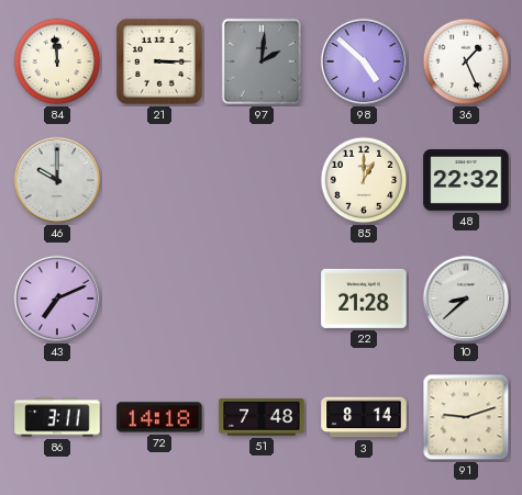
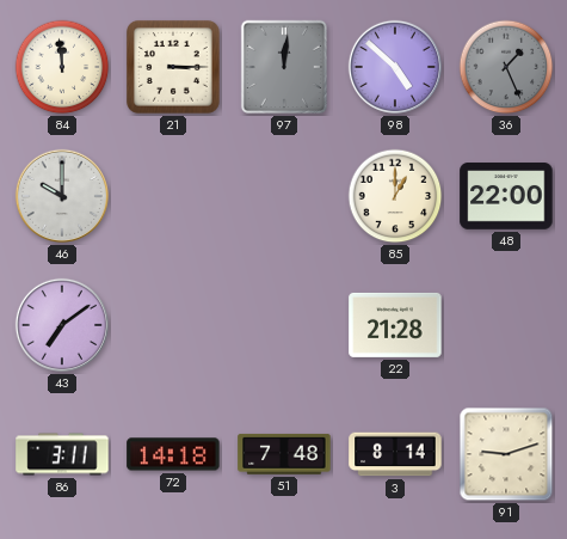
97: 2:01 -> 12:01 (283, 67)
36 dial: white -> grey (506, 67)
48: 22:32 -> 22:00 (506, 196)
43: 7:11 -> 7:09 (62, 325)
10: 8:38 -> none (466, 299)
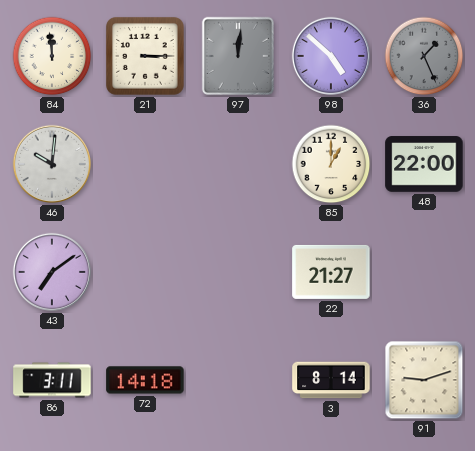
46: 10:00 -> 10:01 (52, 164)
22: 21:28 -> 21:27 (331, 272)
51: 7:48 -> none (284, 454)
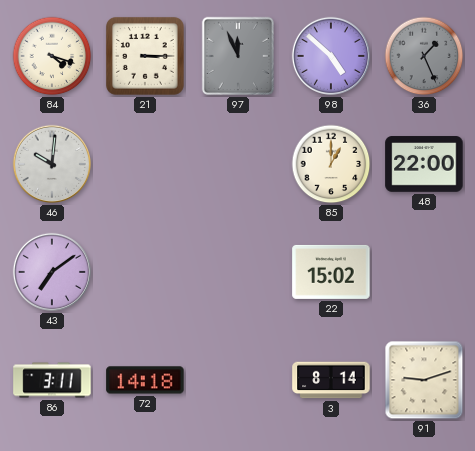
84: 11:59 -> 4:18 (52, 56)
97: 12:01 -> 11:56 (237, 56)
22: 21:27 -> 15:02 (331, 272)
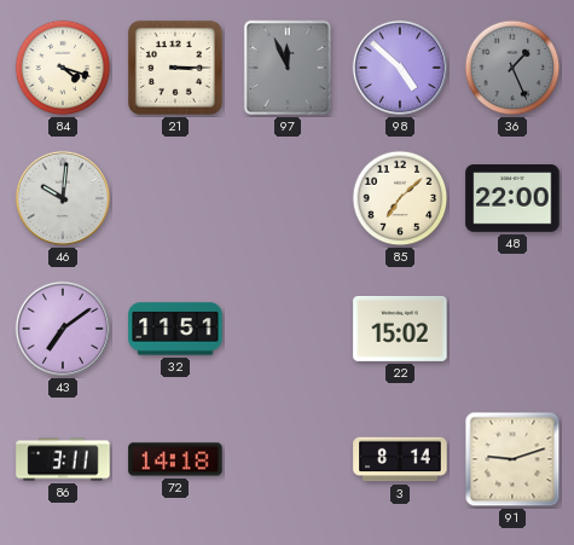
85: 1:00 -> 7:08 (400, 198)
32: none -> 11:51 (175, 329)
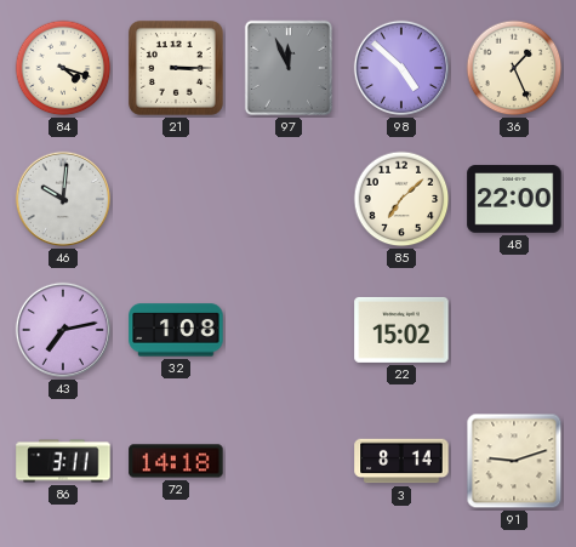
36 dial: grey -> cream (514, 68)
43: 7:09 -> 7:13 (63, 330)
32: 11:51 -> 1:08 (176, 330)
